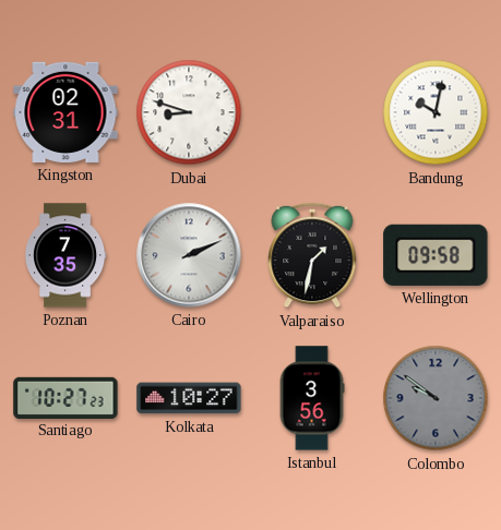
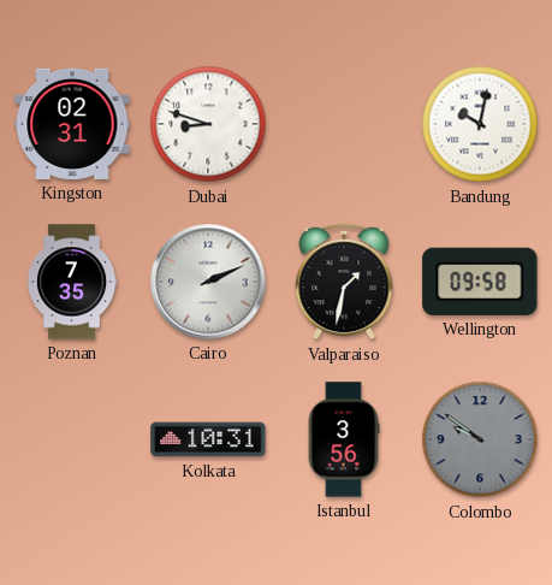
Santiago: 10:27 -> none (65, 397)
Kolkata: 10:27 -> 10:31 (208, 439)
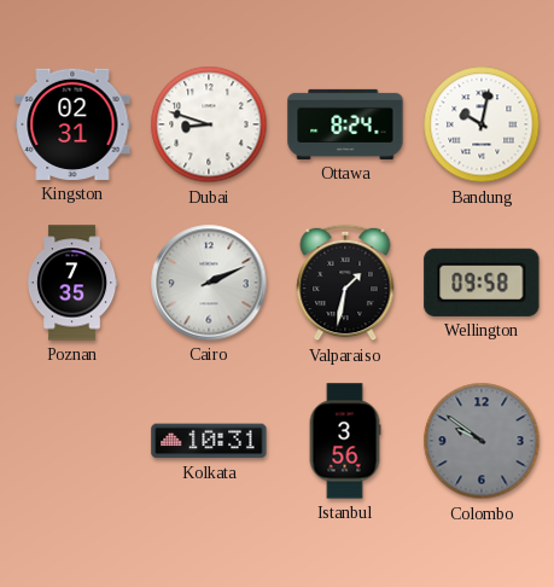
Ottawa: none -> 8:24 (345, 124)
